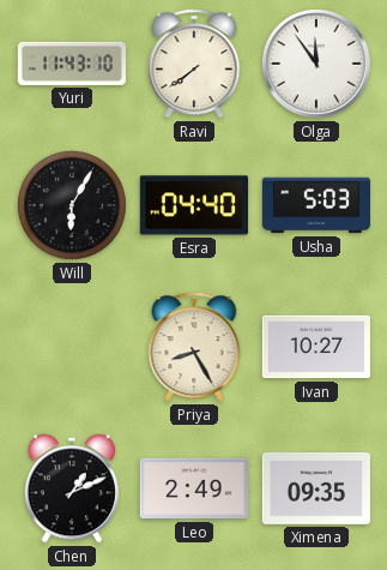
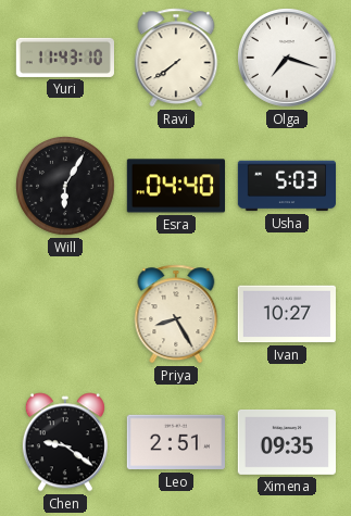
Olga: 11:54 -> 7:18 (288, 59)
Chen: 1:11 -> 9:21 (65, 442)
Leo: 2:49 -> 2:51 (175, 442)
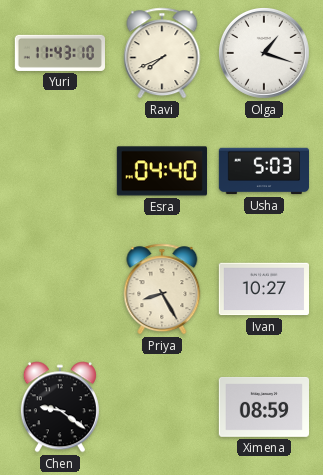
Ravi: 7:39 -> 7:41 (162, 53)
Olga: 7:18 -> 1:18 (265, 54)
Will: 6:05 -> none (66, 187)
Leo: 2:51 -> none (175, 442)
Ximena: 09:35 -> 08:59 (263, 407)
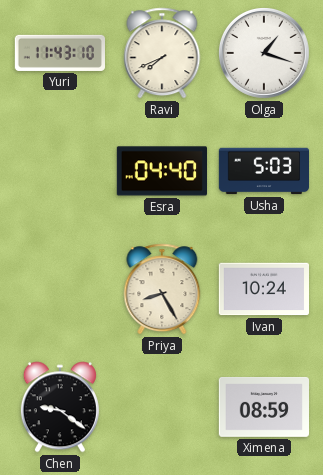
Ivan: 10:27 -> 10:24 (263, 289)
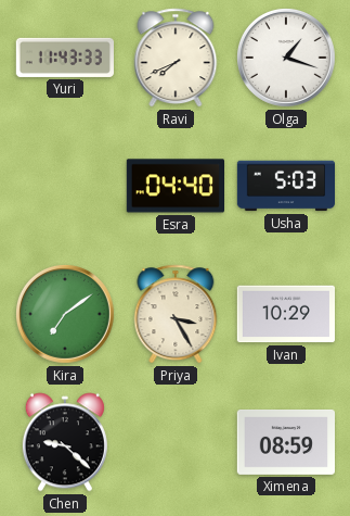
Yuri: 11:43:10 -> 11:43:33 (64, 58)
Kira: none -> 7:09 (66, 315)
Priya: 8:25 -> 3:25 (176, 314)
Ivan: 10:24 -> 10:29 (285, 314)
Chen: 9:21 -> 9:22 (65, 442)
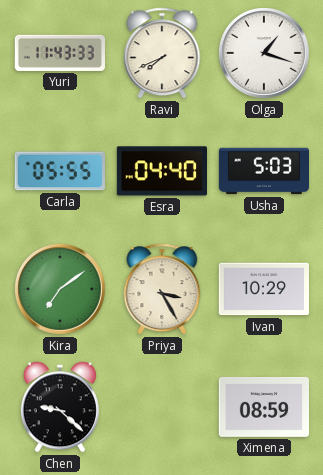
Carla: none -> 05:55 (60, 171)
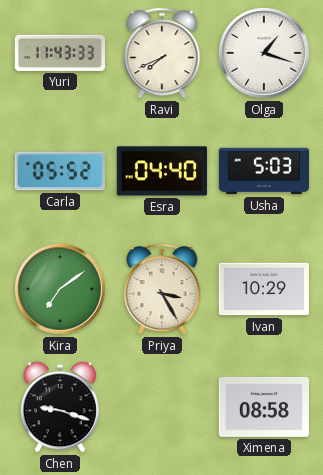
Carla: 05:55 -> 05:52 (60, 171)
Chen: 9:22 -> 9:18 (60, 407)
Ximena: 08:59 -> 08:58 (263, 407)
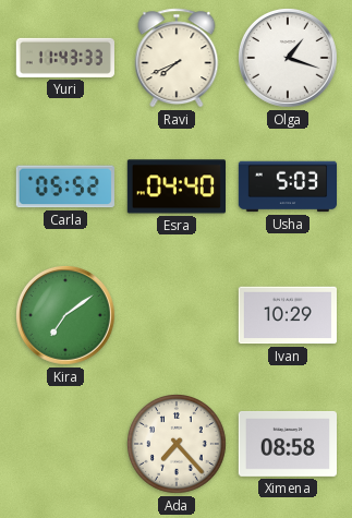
Priya: 3:25 -> none (162, 289)
Chen: 9:18 -> none (60, 407)
Ada: none -> 7:23 (178, 445)
